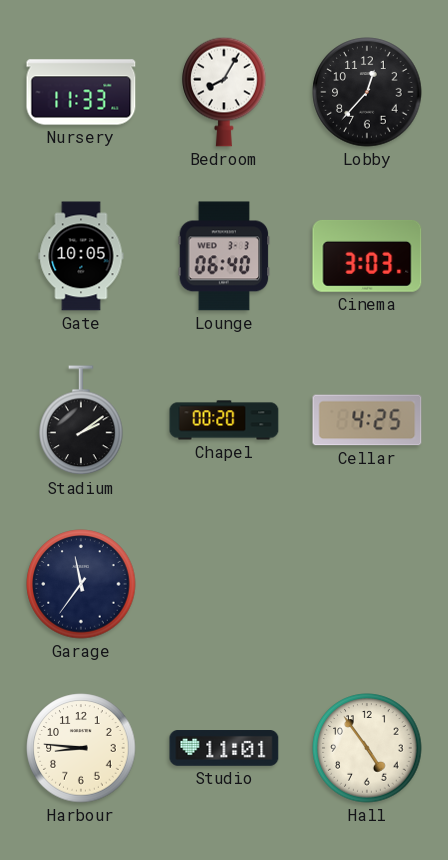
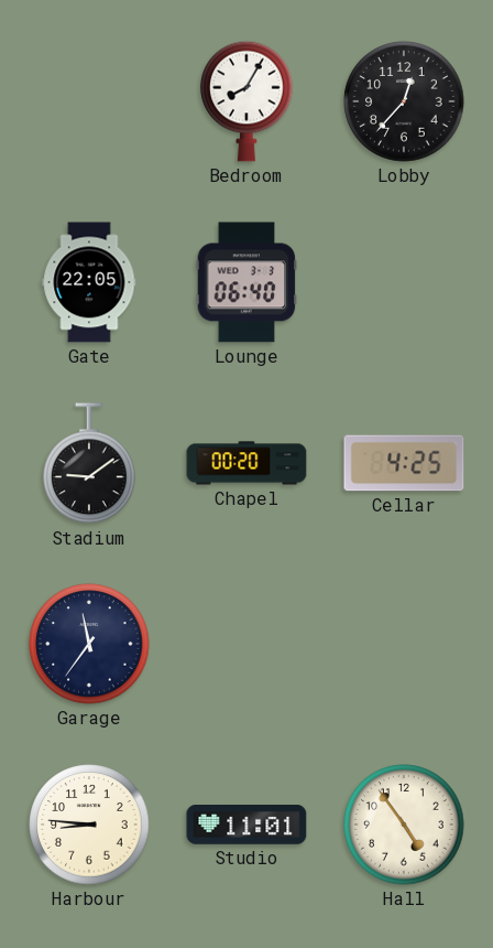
Nursery: 11:33 -> none (81, 92)
Gate: 10:05 -> 22:05 (89, 282)
Cinema: 3:03 -> none (367, 256)
Stadium: 2:09 -> 9:09 (89, 464)
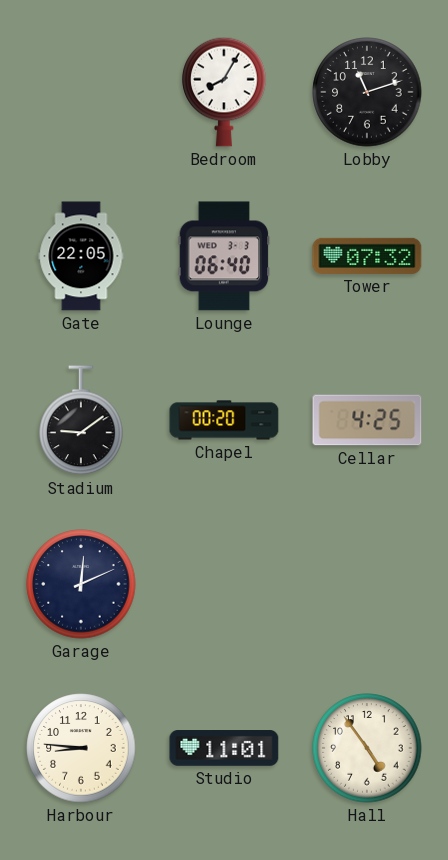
Lobby: 12:37 -> 11:12 (367, 92)
Tower: none -> 07:32 (367, 256)
Garage: 11:36 -> 12:11 (81, 584)
